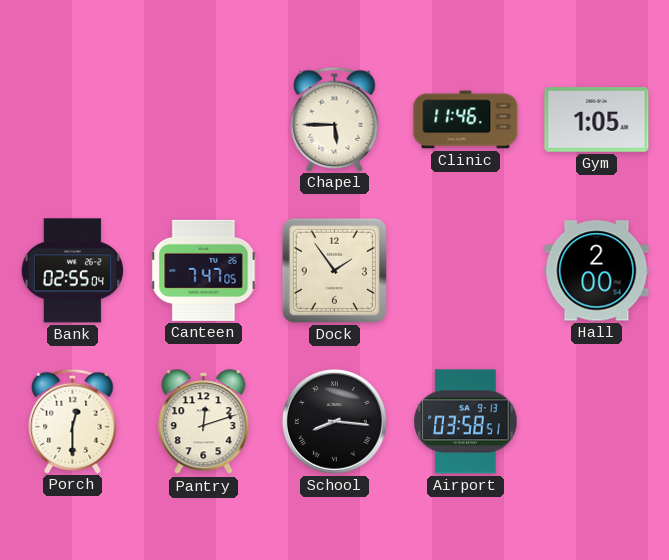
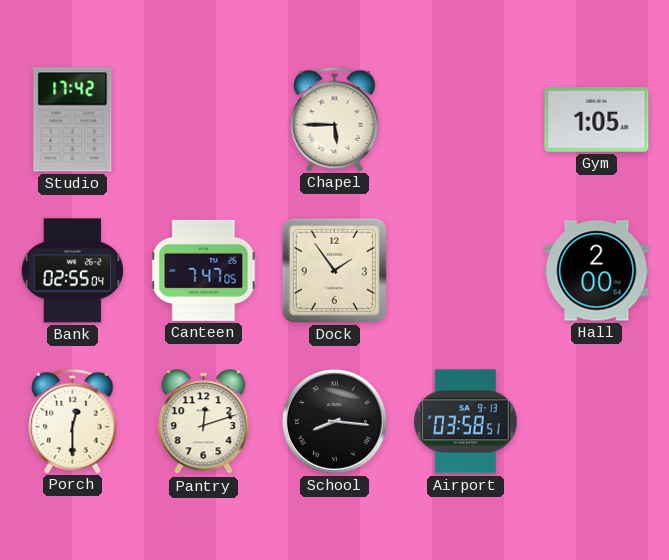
Studio: none -> 17:42 (73, 120)
Clinic: 11:46 -> none (466, 120)
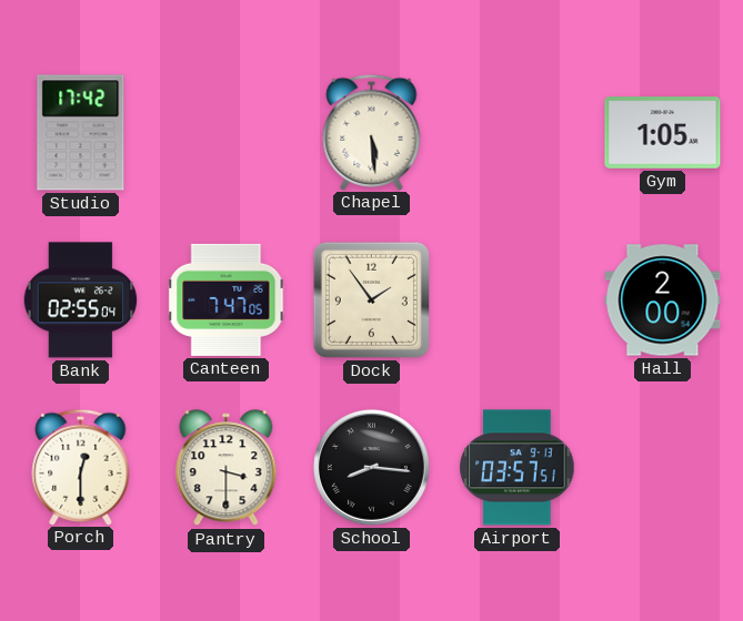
Chapel: 5:45 -> 5:29 (372, 132)
Pantry: 12:12 -> 3:30 (227, 468)
Airport: 03:58 -> 03:57 (518, 468)
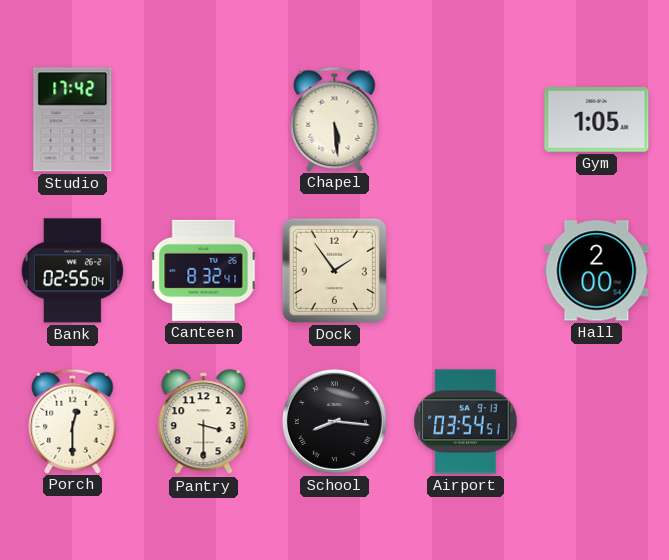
Canteen: 7:47 -> 8:32 (204, 270)
Airport: 03:57 -> 03:54 (466, 422)
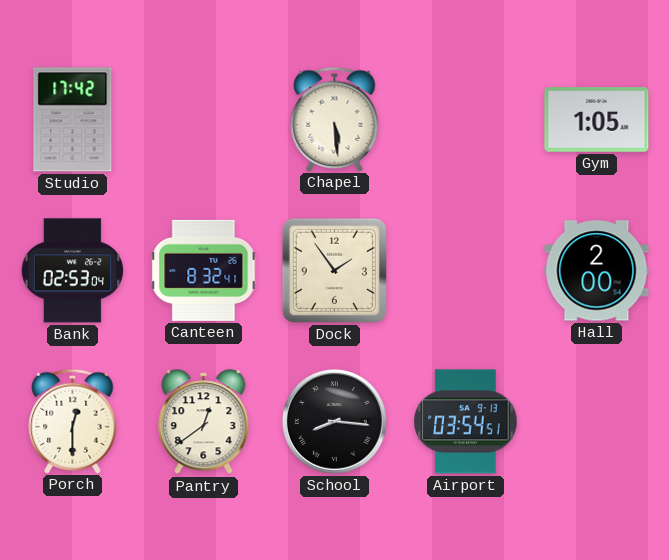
Bank: 02:55 -> 02:53 (73, 271)
Pantry: 3:30 -> 12:39 (204, 422)
